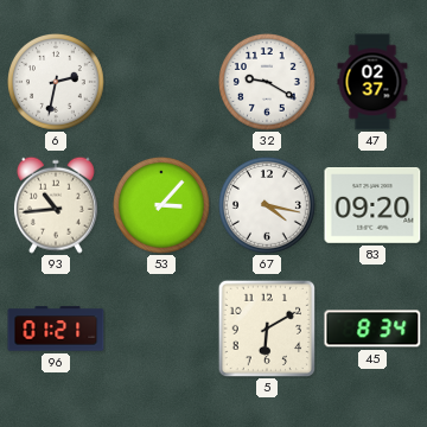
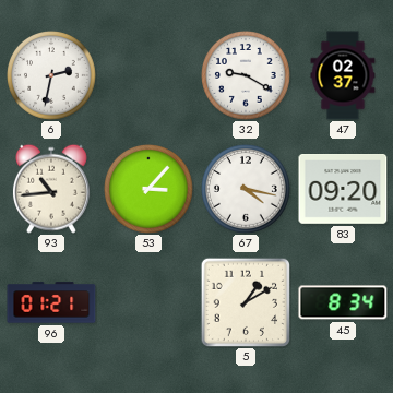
5: 6:10 -> 1:10 (245, 301)
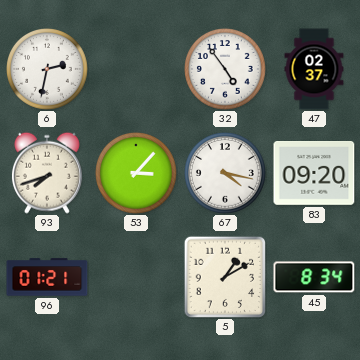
32: 9:20 -> 4:54 (226, 70)
93: 10:44 -> 7:42 (47, 173)
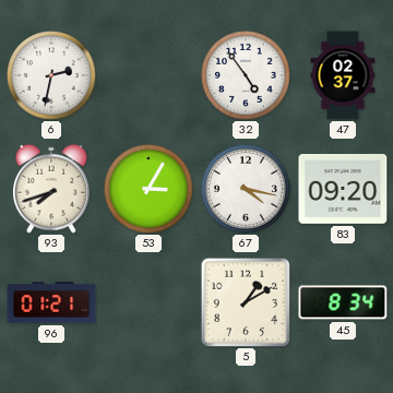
53: 3:07 -> 3:05 (150, 190)
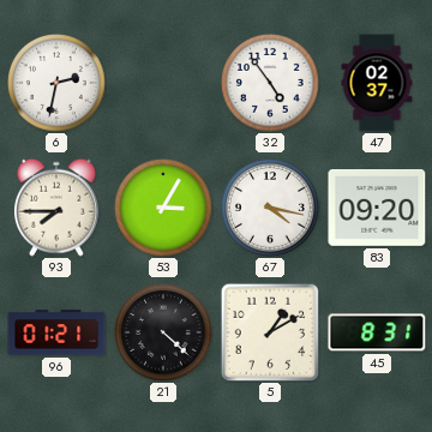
93: 7:42 -> 7:45 (56, 208)
21: none -> 4:22 (164, 334)
45: 8:34 -> 8:31 (377, 332)
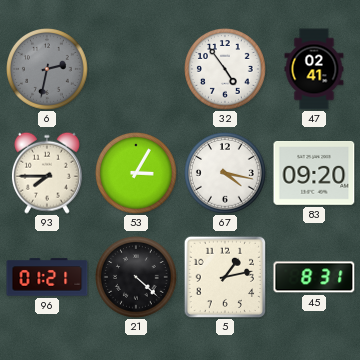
6 dial: white -> grey (48, 70)
47: 02:37 -> 02:41 (314, 69)
5: 1:10 -> 1:13 (224, 276)
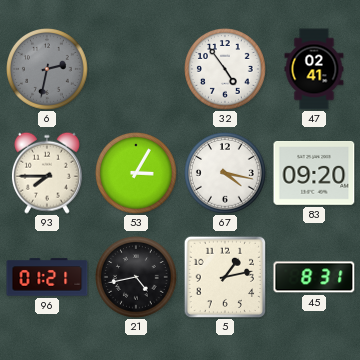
21: 4:22 -> 4:43 (137, 278)
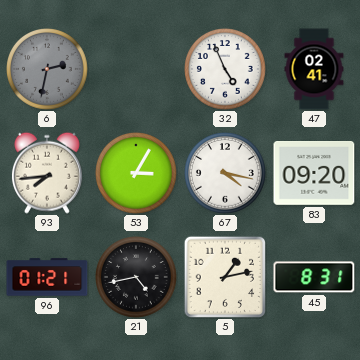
32: 4:54 -> 4:56 (226, 70)
93: 7:45 -> 7:44 (47, 173)
